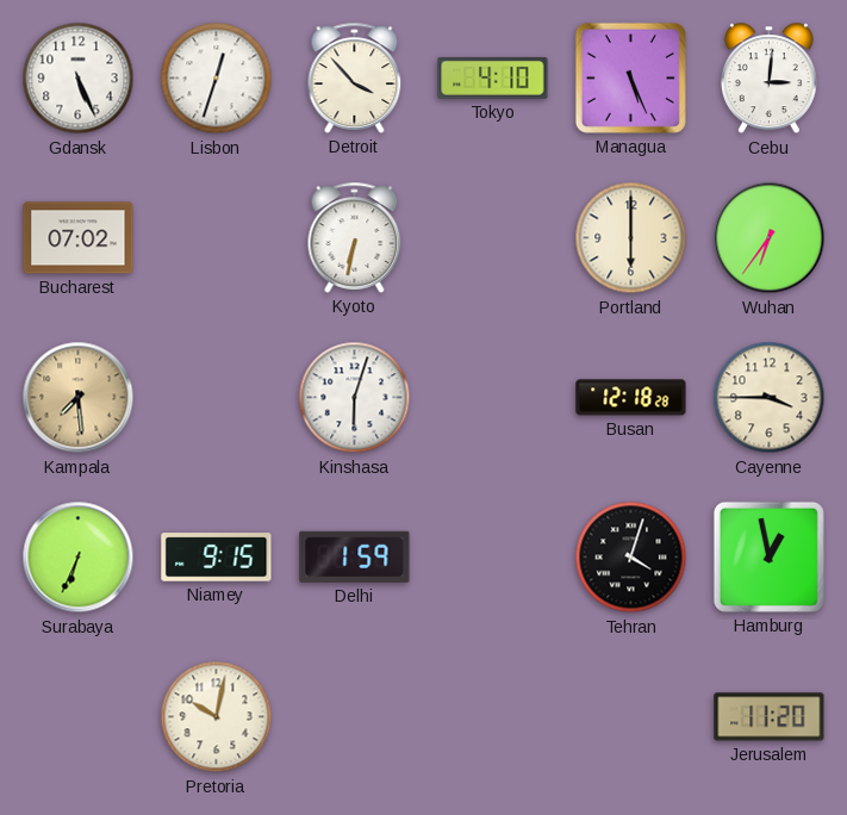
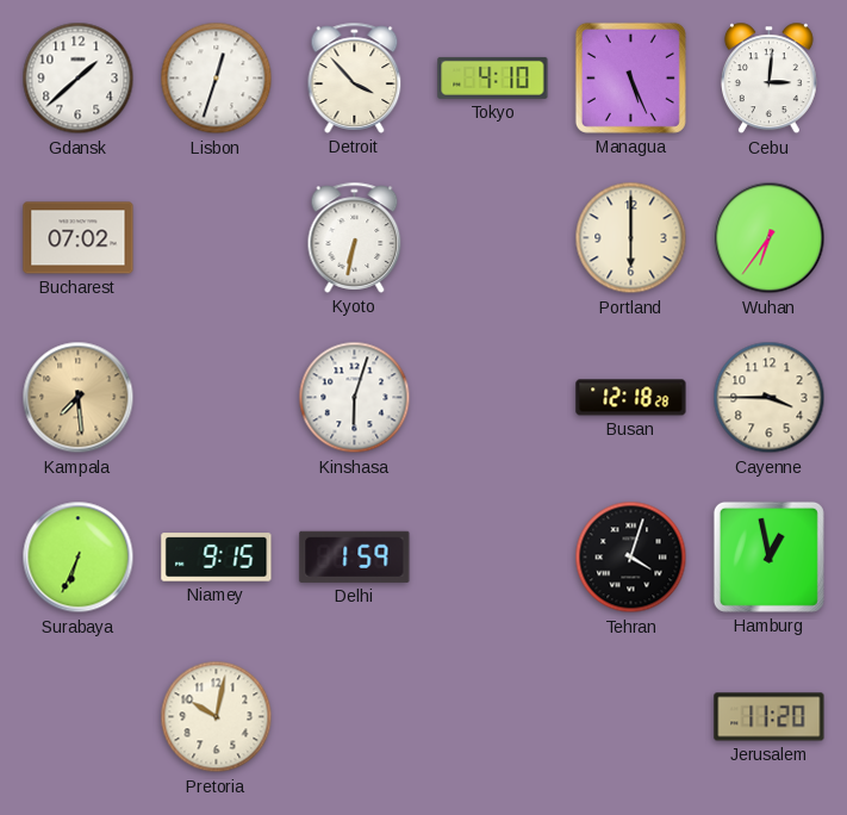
Gdansk: 5:26 -> 1:38 (79, 79)
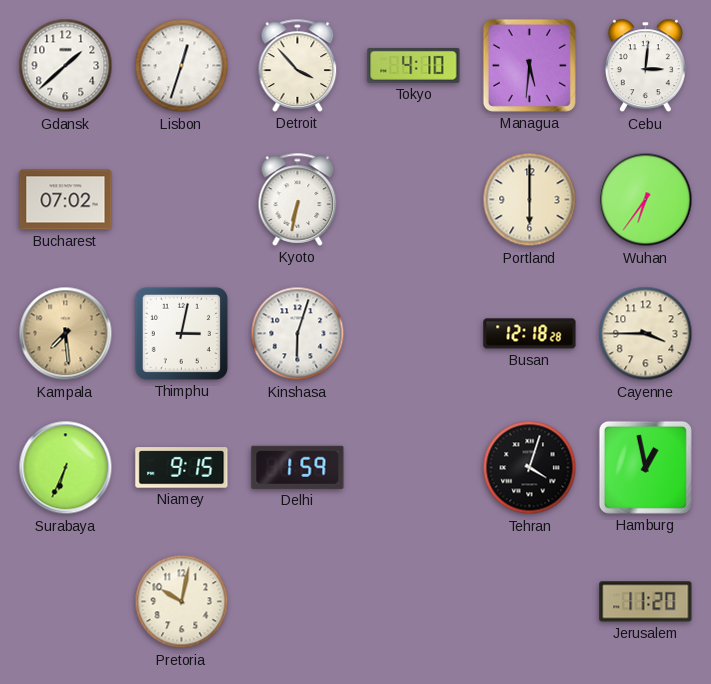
Managua: 5:26 -> 5:31 (529, 65)
Thimphu: none -> 3:02 (181, 333)
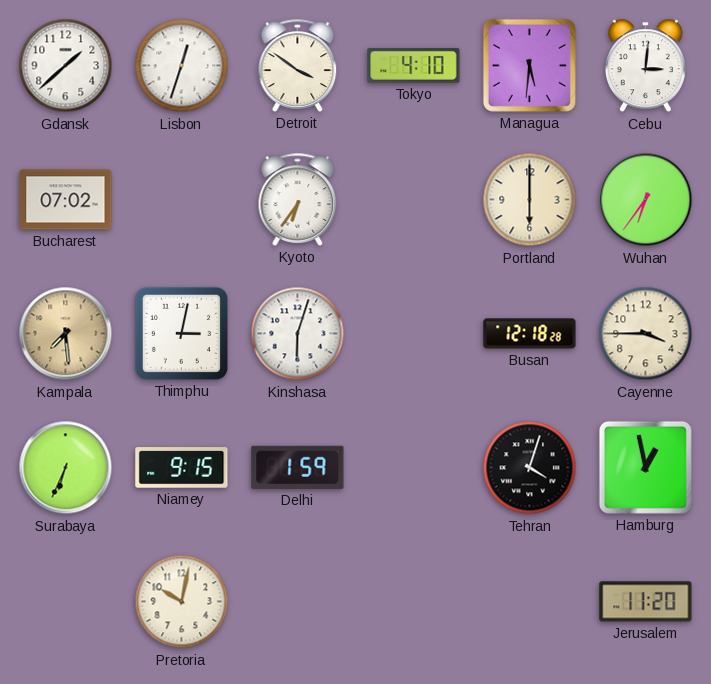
Detroit: 3:53 -> 3:51 (298, 65)
Kyoto: 6:32 -> 6:36 (298, 199)
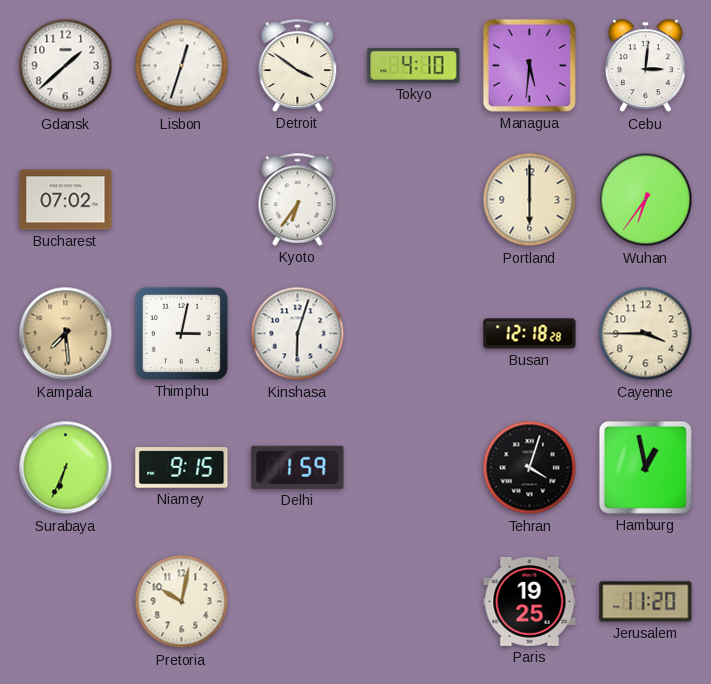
Paris: none -> 19:25 (530, 601)
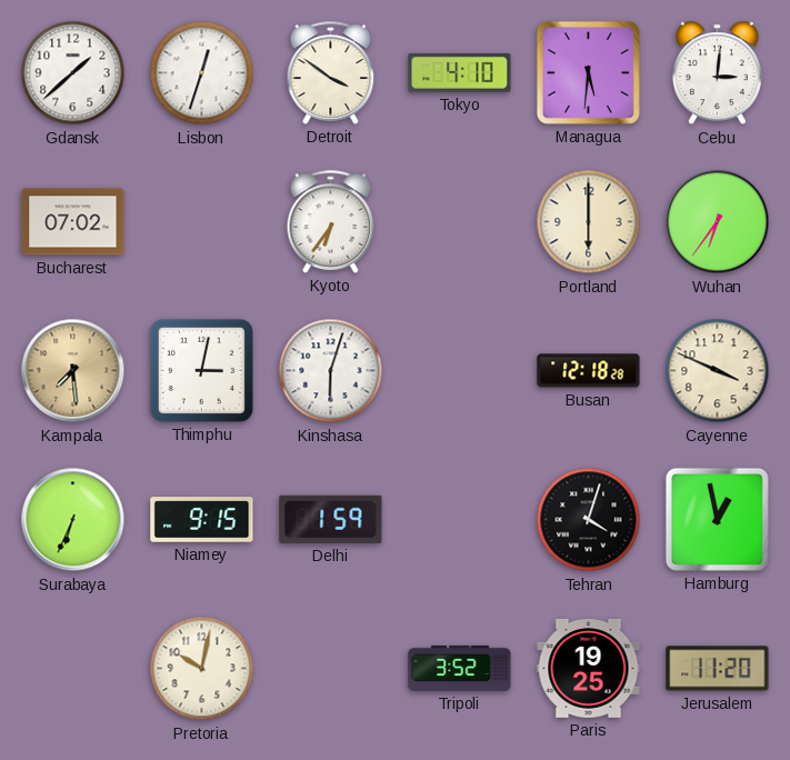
Cayenne: 3:45 -> 3:49 (718, 371)
Tripoli: none -> 3:52 (460, 668)
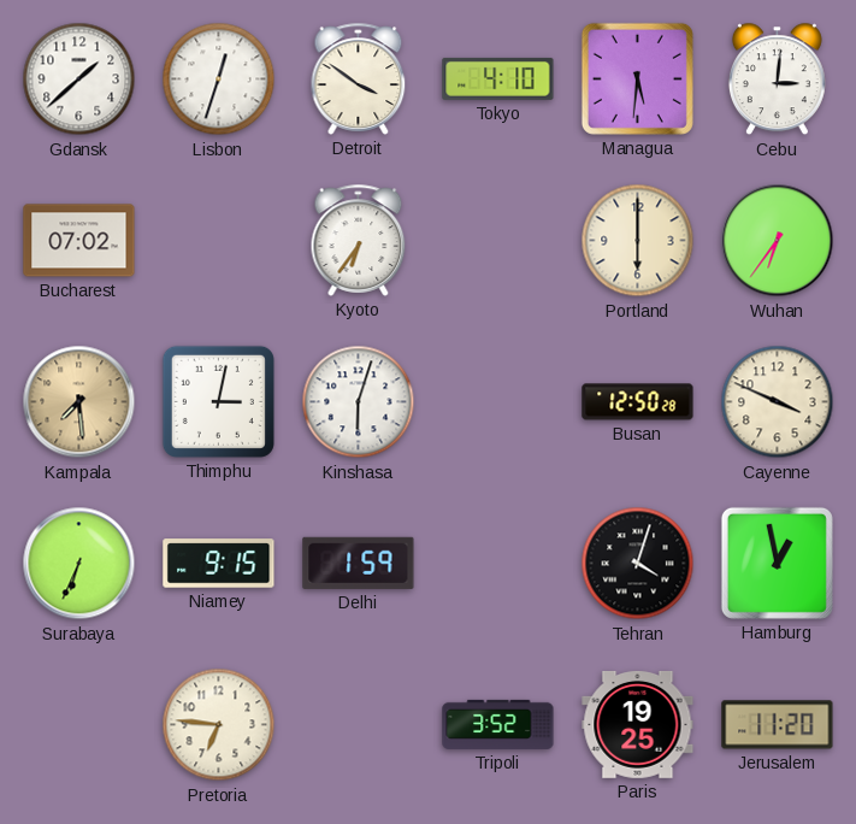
Busan: 12:18 -> 12:50 (638, 402)
Pretoria: 10:02 -> 6:46 (219, 725)
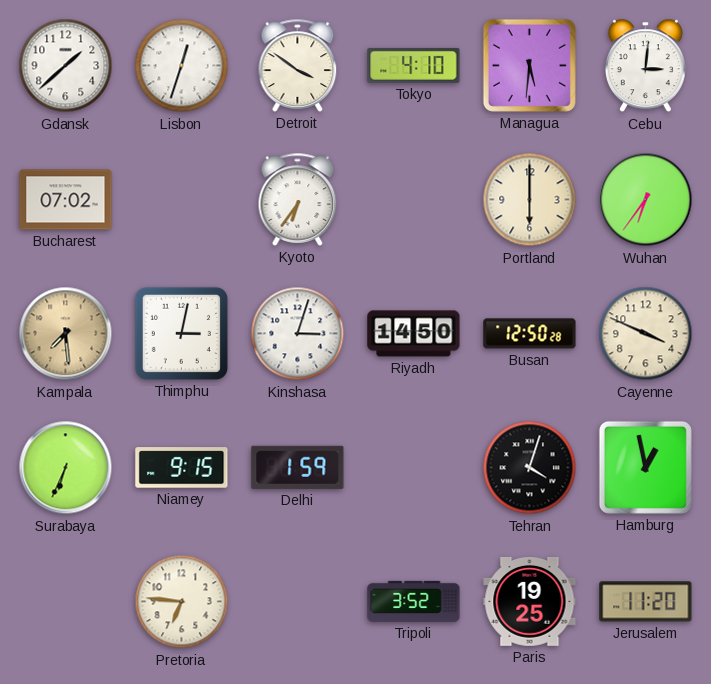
Kinshasa: 6:03 -> 3:03 (298, 334)
Riyadh: none -> 14:50 (414, 334)
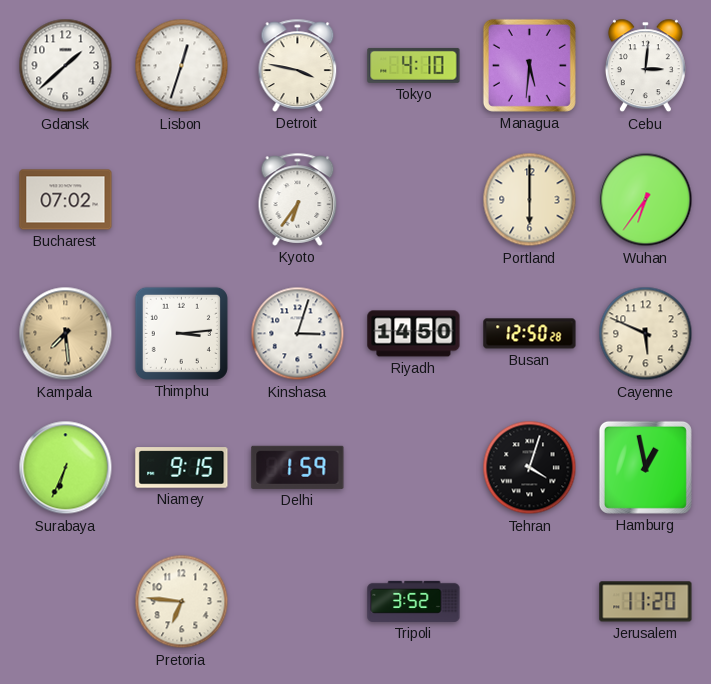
Detroit: 3:51 -> 3:47 (298, 65)
Thimphu: 3:02 -> 3:14 (181, 333)
Cayenne: 3:49 -> 5:49 (646, 334)
Paris: 19:25 -> none (530, 601)
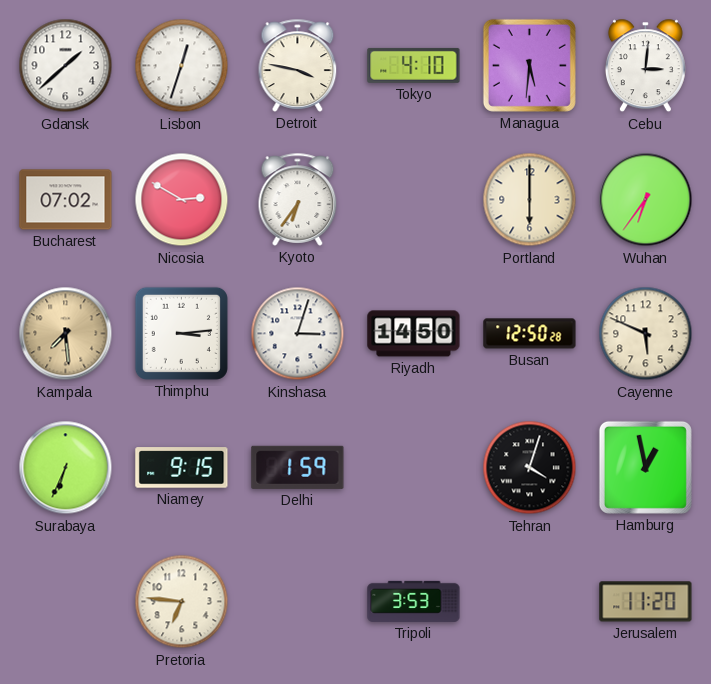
Nicosia: none -> 2:50 (182, 200)
Tripoli: 3:52 -> 3:53 (414, 601)
